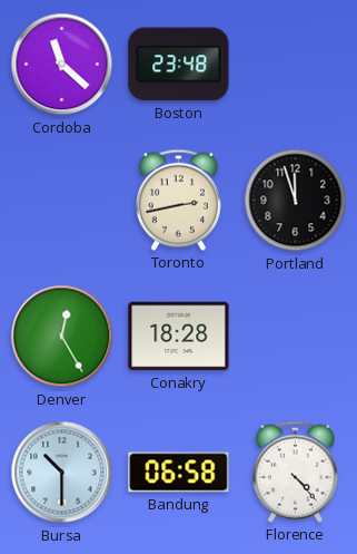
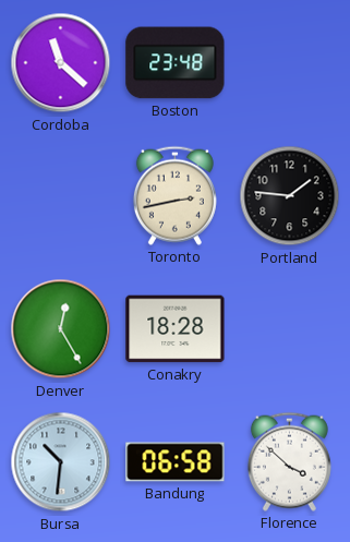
Portland: 11:57 -> 1:46 (290, 196)
Bursa: 10:30 -> 10:31 (61, 462)
Florence: 4:23 -> 3:52 (289, 461)
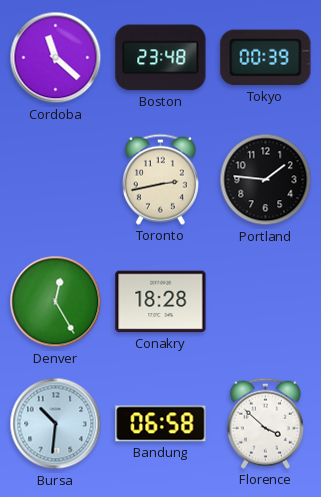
Tokyo: none -> 00:39 (266, 58)
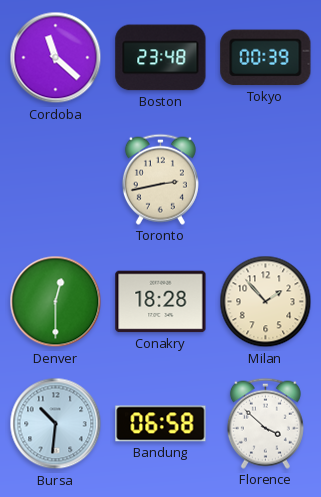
Portland: 1:46 -> none (266, 180)
Denver: 12:25 -> 12:30 (56, 302)
Milan: none -> 1:53 (266, 302)
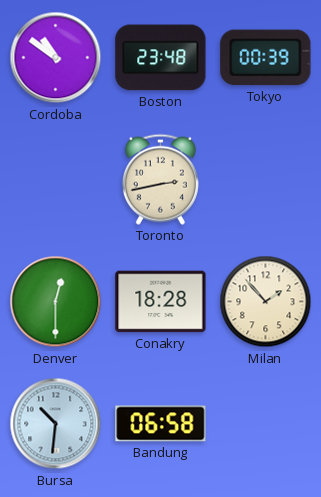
Cordoba: 11:22 -> 10:51 (56, 58)
Florence: 3:52 -> none (265, 423)
